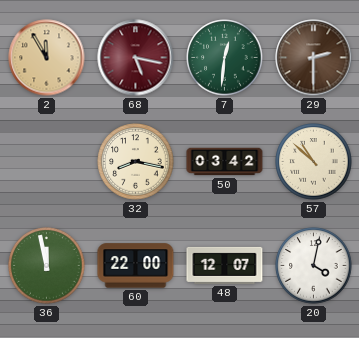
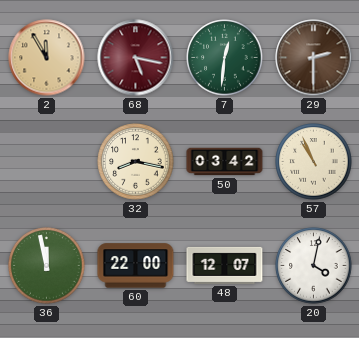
57: 10:52 -> 10:56 (314, 162)
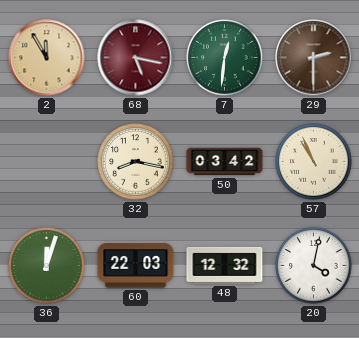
36: 11:58 -> 12:03 (47, 266)
60: 22:00 -> 22:03 (136, 266)
48: 12:07 -> 12:32 (225, 265)
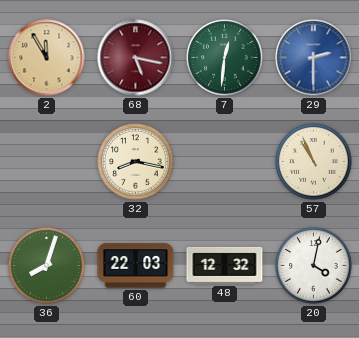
29 dial: brown -> blue (314, 58)
50: 03:42 -> none (225, 162)
36: 12:03 -> 8:03 (47, 266)
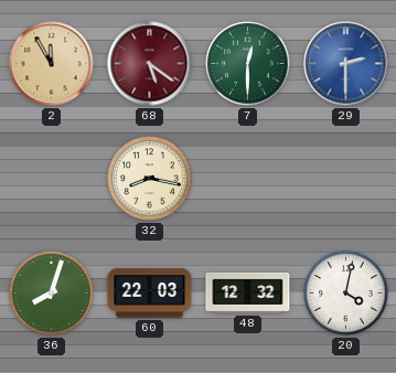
68: 5:17 -> 5:21 (150, 64)
7: 12:31 -> 12:30 (248, 64)
57: 10:56 -> none (314, 162)
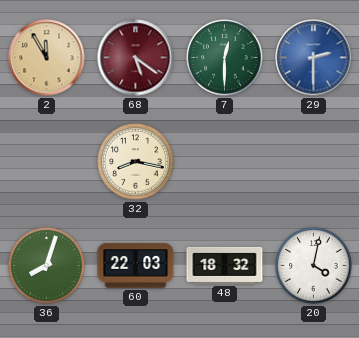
48: 12:32 -> 18:32 (225, 265)
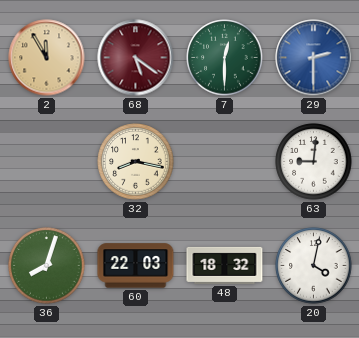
63: none -> 9:01 (314, 162)
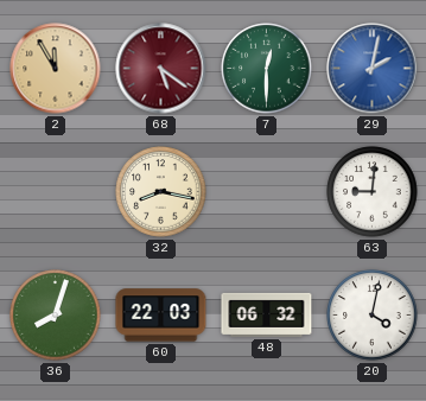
29: 2:30 -> 2:02 (373, 69)
48: 18:32 -> 06:32 (267, 314)
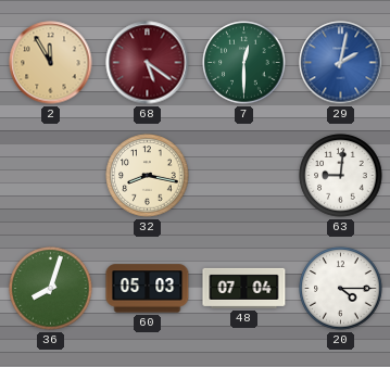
60: 22:03 -> 05:03 (148, 289)
48: 06:32 -> 07:04 (244, 288)
20: 4:02 -> 4:15 (341, 289)
